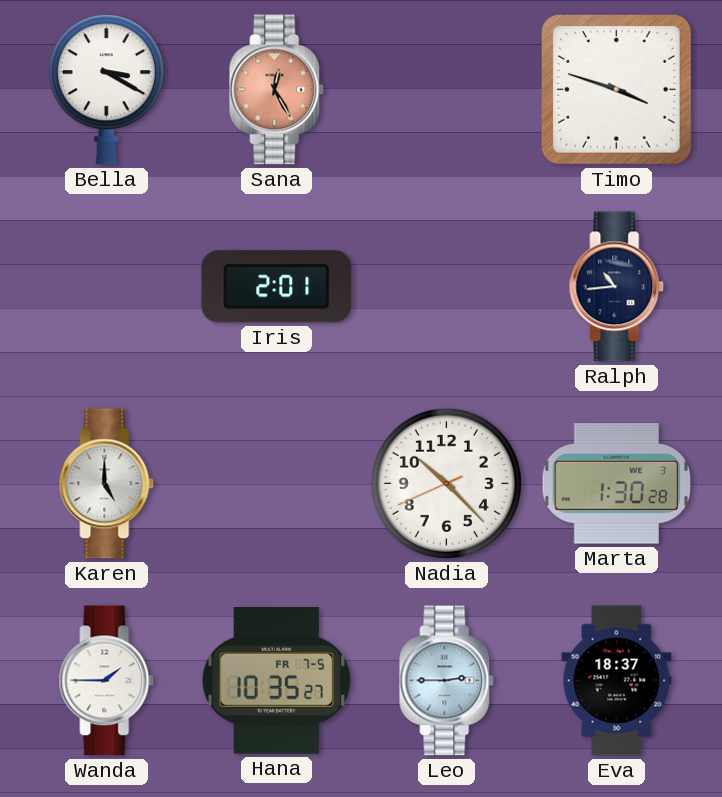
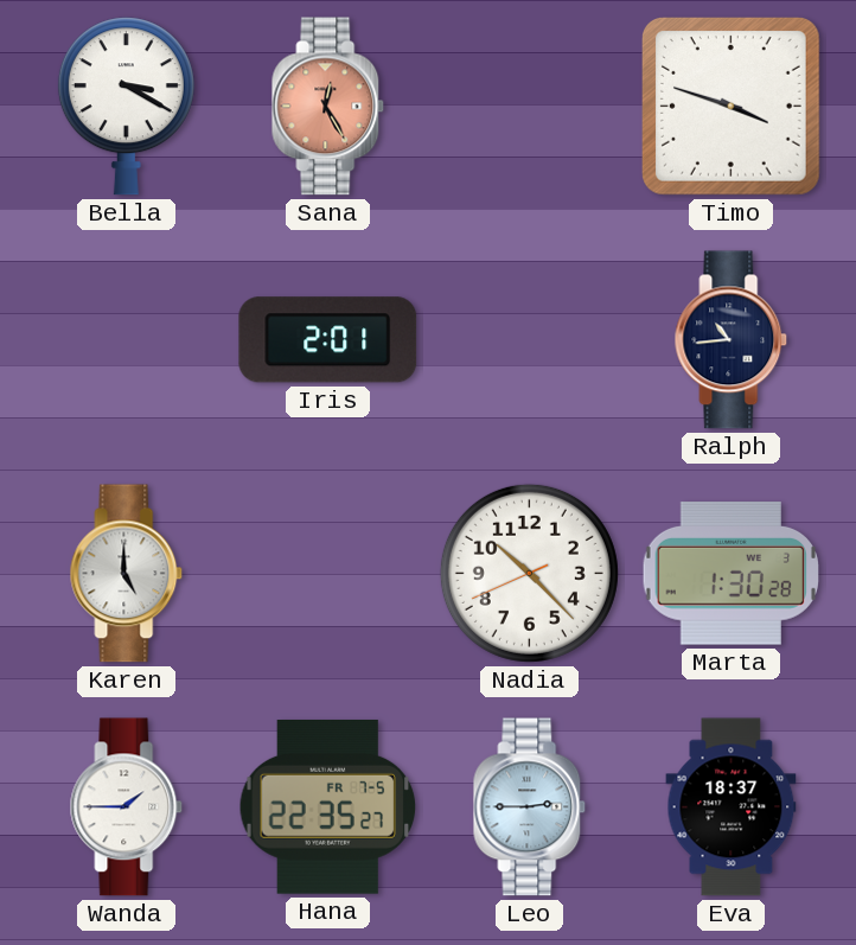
Hana: 10:35 -> 22:35 (328, 806)
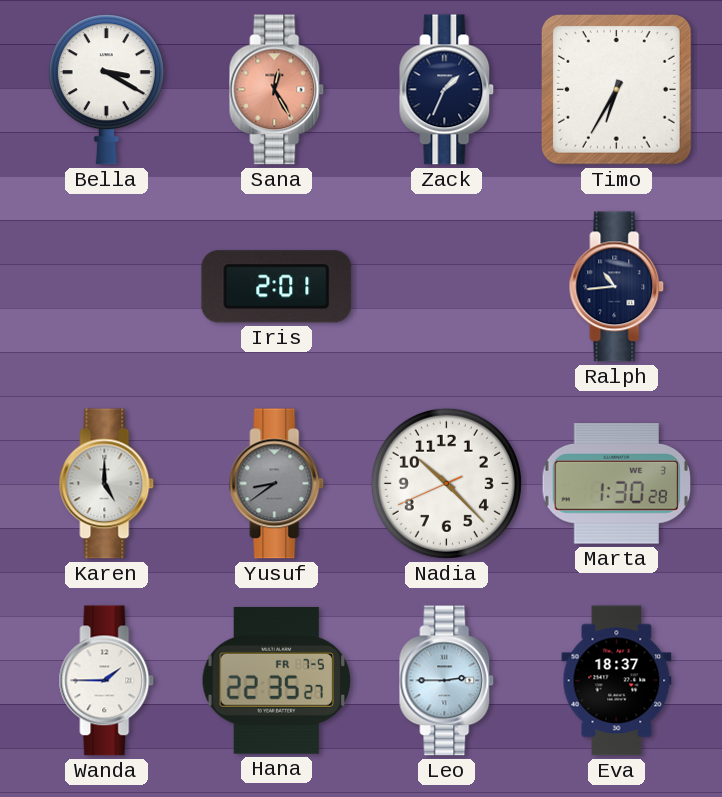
Zack: none -> 1:34 (447, 90)
Timo: 3:48 -> 6:35 (617, 90)
Yusuf: none -> 8:39 (277, 484)
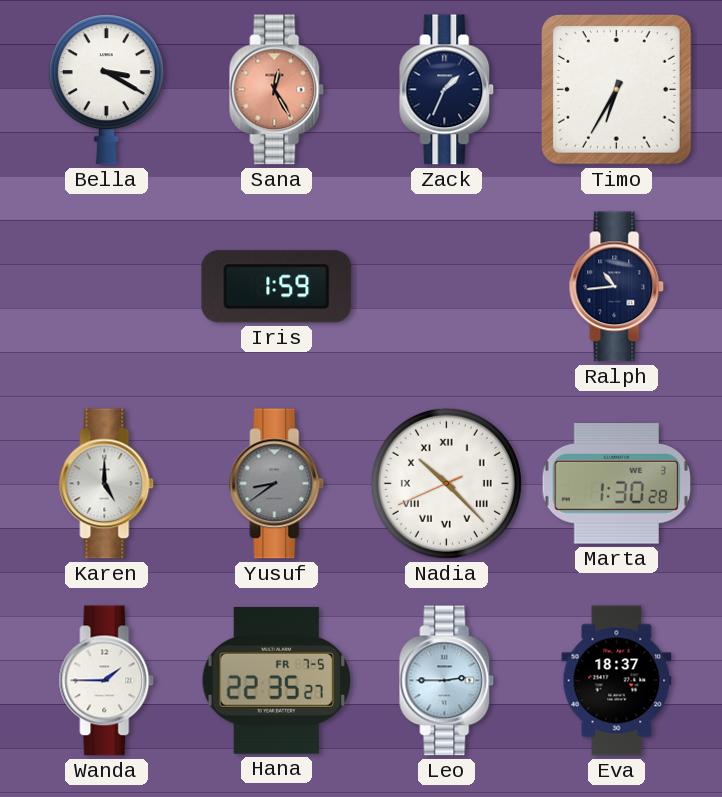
Iris: 2:01 -> 1:59 (277, 287)
Nadia numerals: Arabic -> Roman (446, 483)
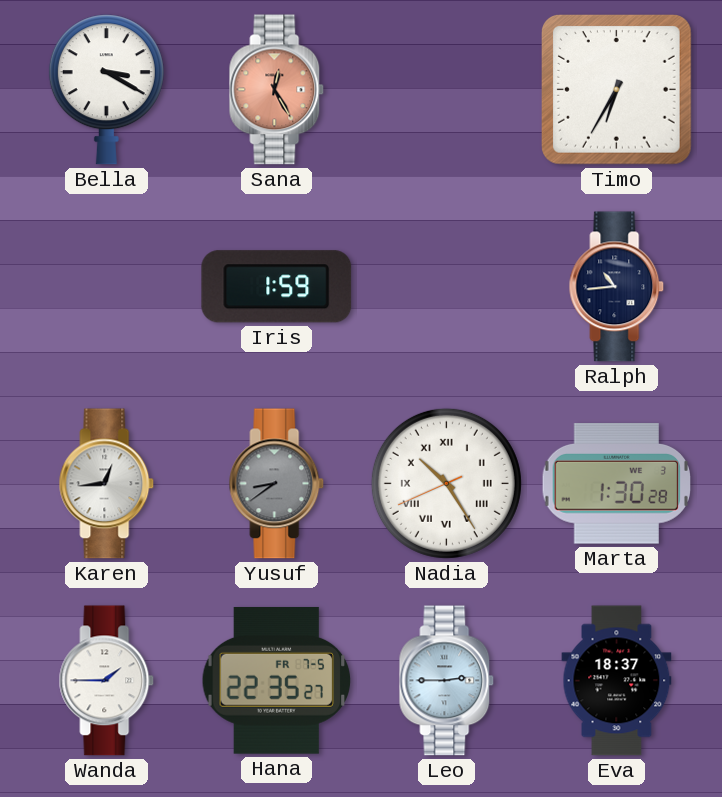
Zack: 1:34 -> none (447, 90)
Karen: 5:00 -> 12:44 (107, 484)
Nadia: 10:22 -> 10:24 (446, 483)
